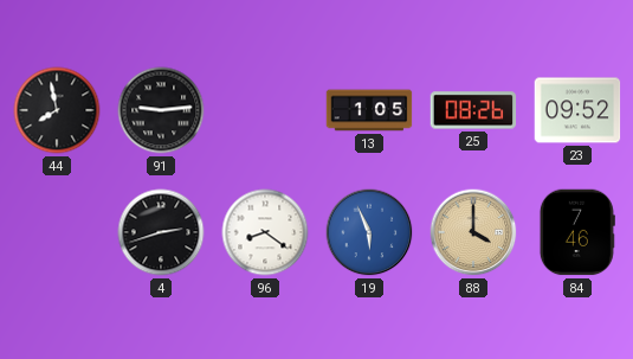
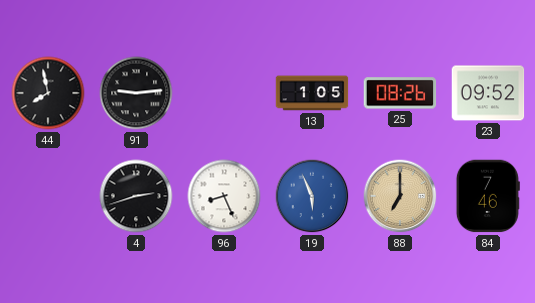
96: 8:21 -> 8:26 (224, 196)
88: 4:00 -> 7:00 (400, 196)
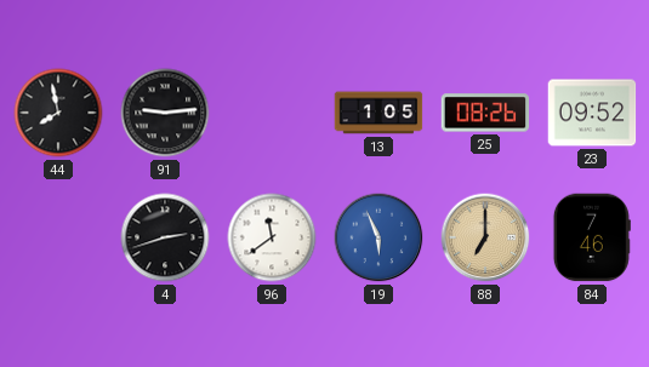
96: 8:26 -> 11:39 (272, 237)
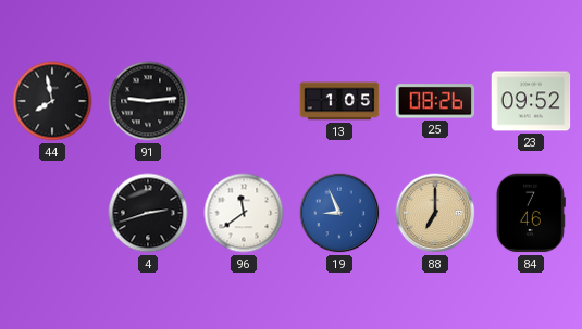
19: 5:56 -> 8:56 (339, 213)
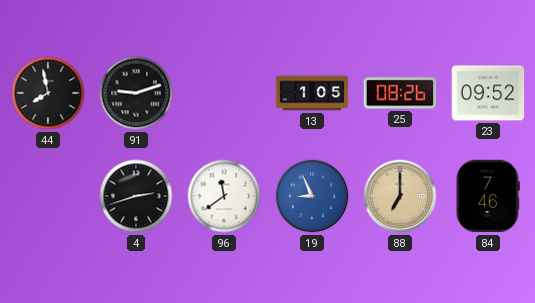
91: 9:14 -> 9:12 (136, 93)
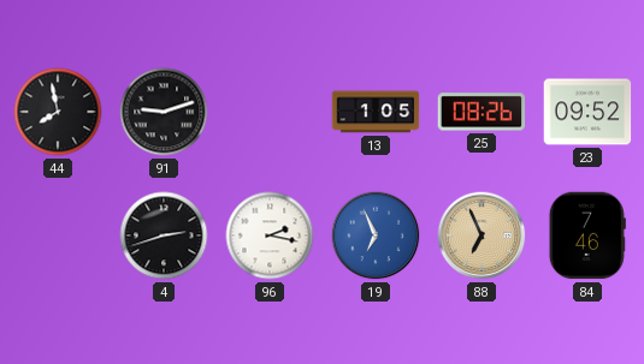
96: 11:39 -> 2:17 (270, 235)
19: 8:56 -> 6:56 (376, 235)
88: 7:00 -> 6:56 (481, 235)
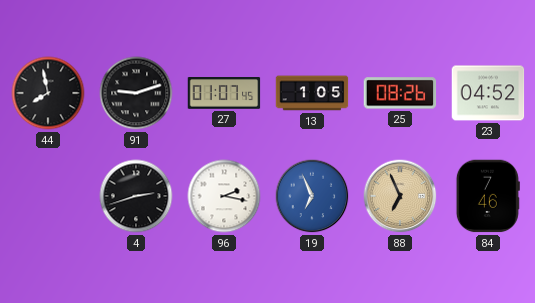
27: none -> 01:07 (224, 93)
23: 09:52 -> 04:52 (488, 93)
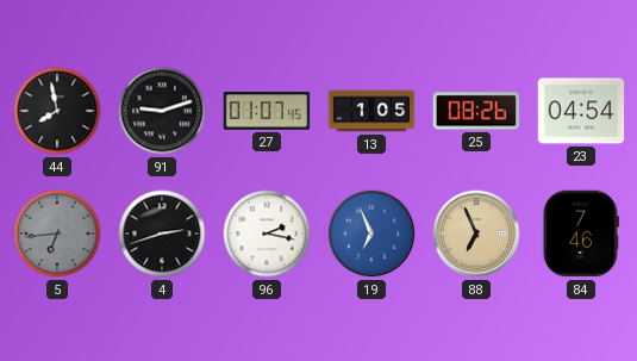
23: 04:52 -> 04:54 (581, 111)
5: none -> 6:44 (57, 234)
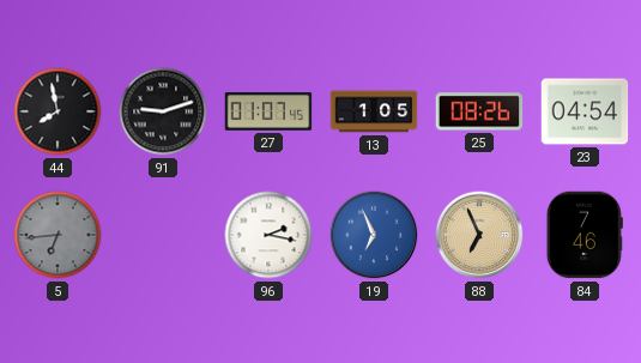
4: 2:42 -> none (162, 234)
